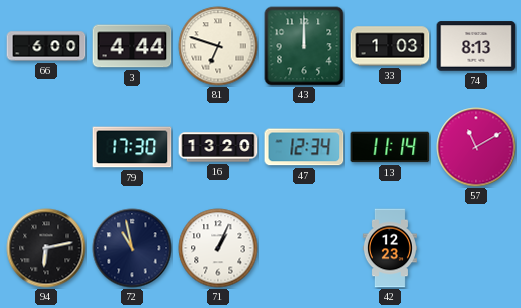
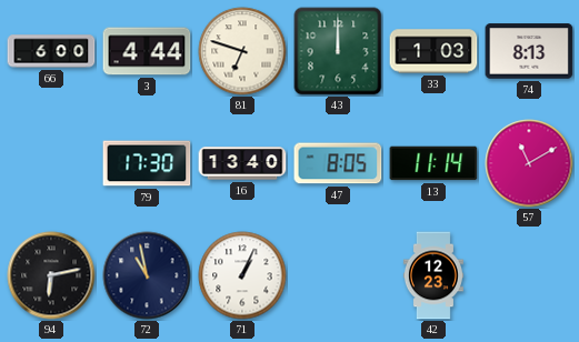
16: 13:20 -> 13:40 (242, 163)
47: 12:34 -> 8:05 (338, 163)
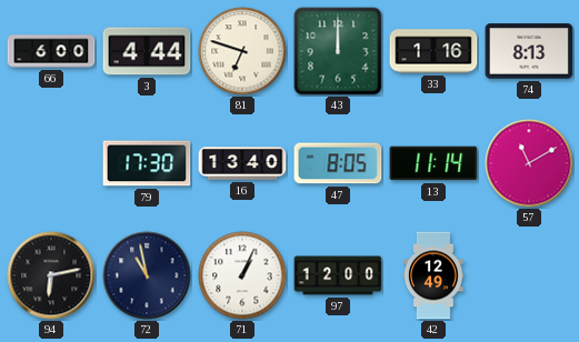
33: 1:03 -> 1:16 (433, 51)
97: none -> 12:00 (338, 275)
42: 12:23 -> 12:49 (433, 275)
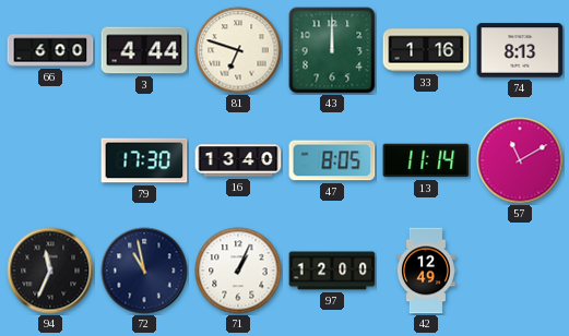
94: 6:13 -> 11:34 (50, 271)
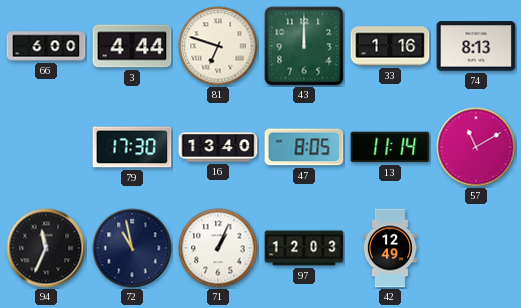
97: 12:00 -> 12:03 (304, 248)
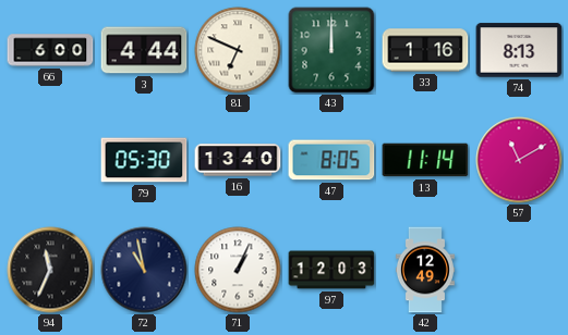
81: 6:48 -> 6:49 (238, 50)
79: 17:30 -> 05:30 (144, 160)
